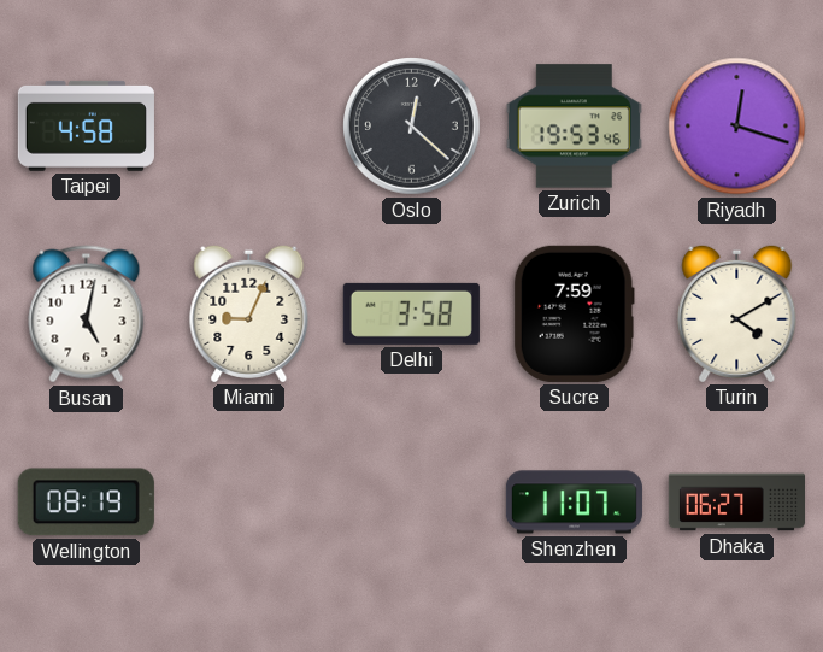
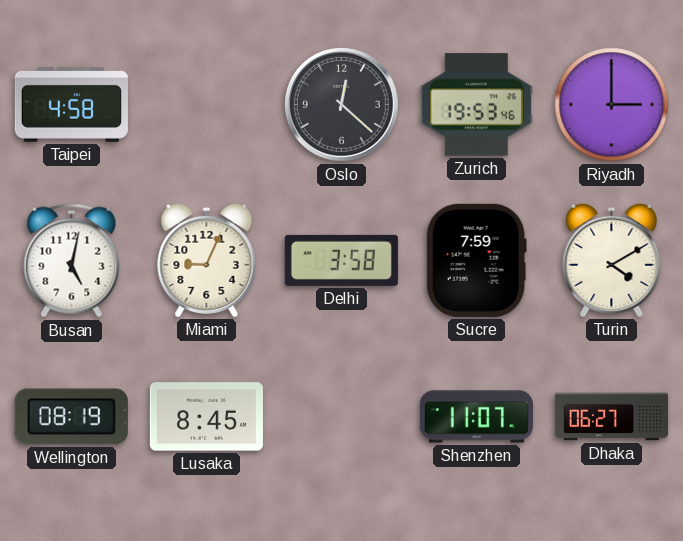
Riyadh: 12:18 -> 3:00 (612, 105)
Lusaka: none -> 8:45 (206, 417)
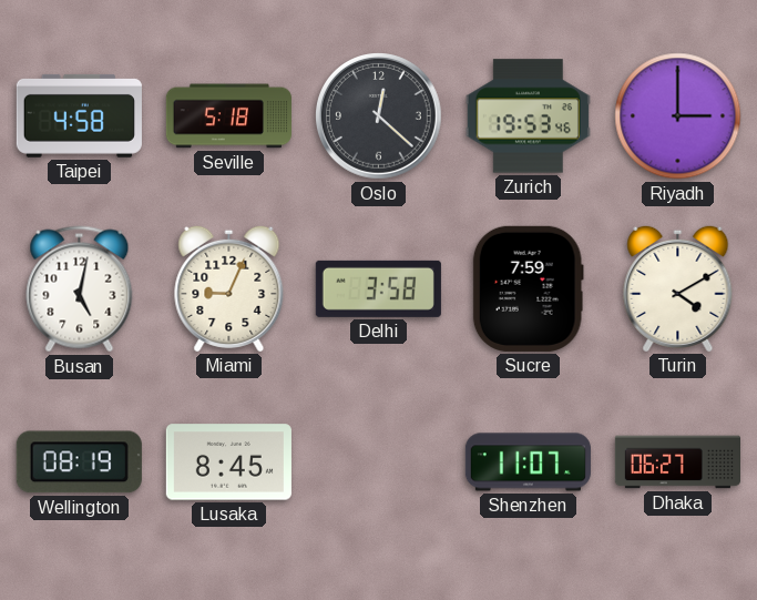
Seville: none -> 5:18 (228, 116)
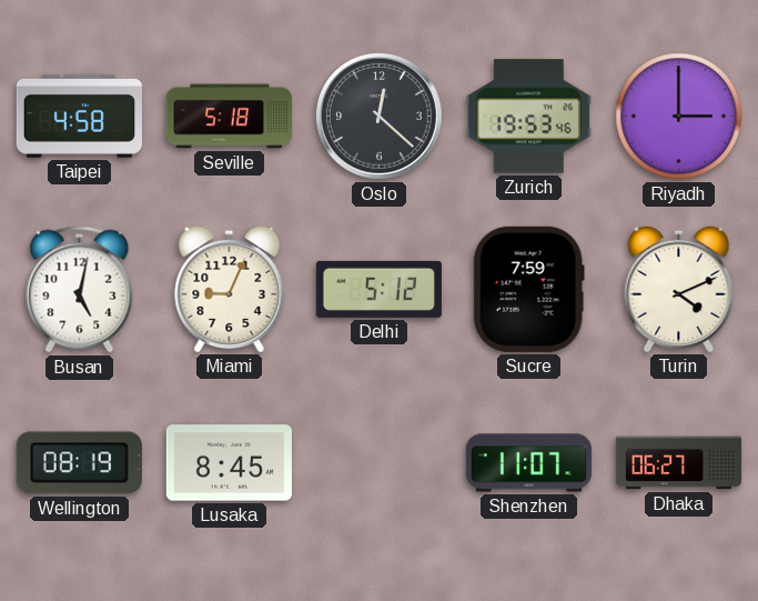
Delhi: 3:58 -> 5:12 (378, 289)
Turin: 4:10 -> 4:11 (679, 289)
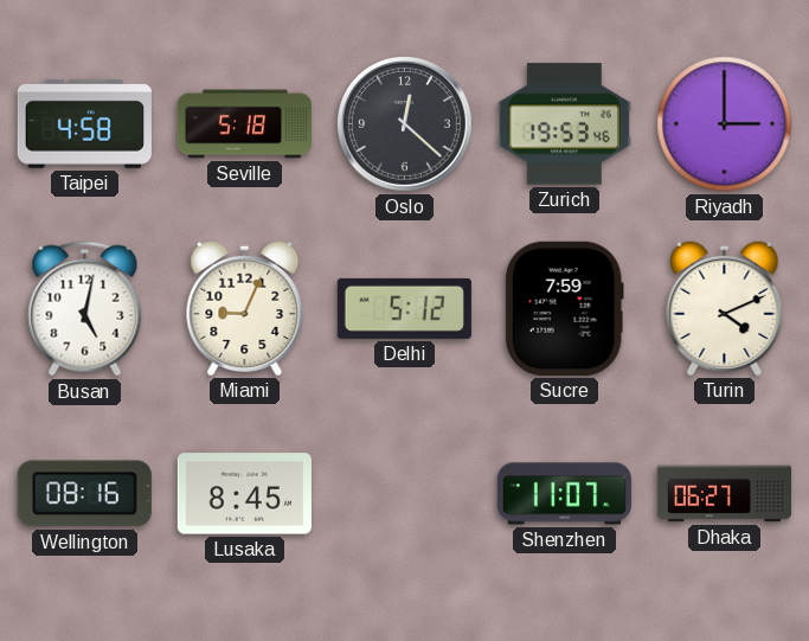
Wellington: 08:19 -> 08:16 (84, 494)
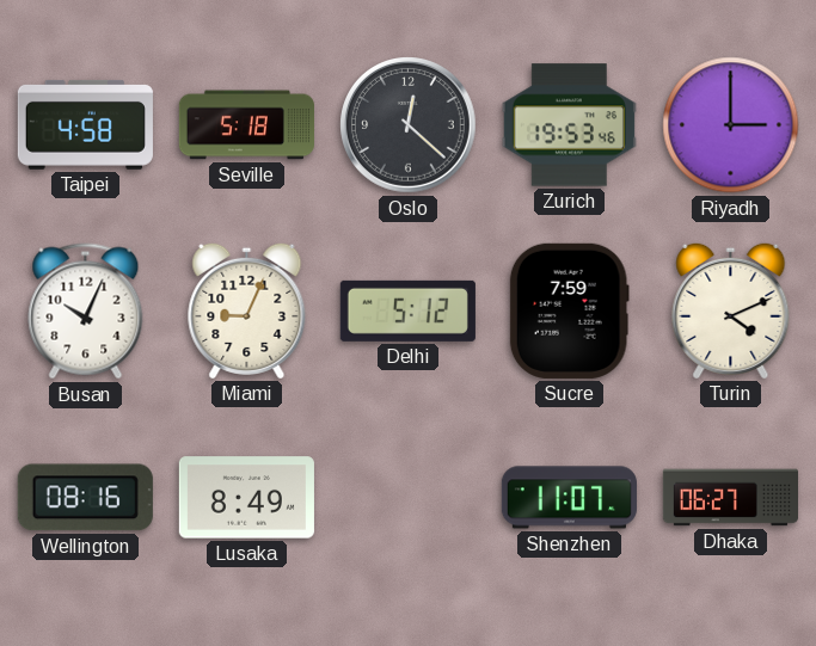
Busan: 5:02 -> 10:04 (86, 312)
Lusaka: 8:45 -> 8:49 (246, 498)
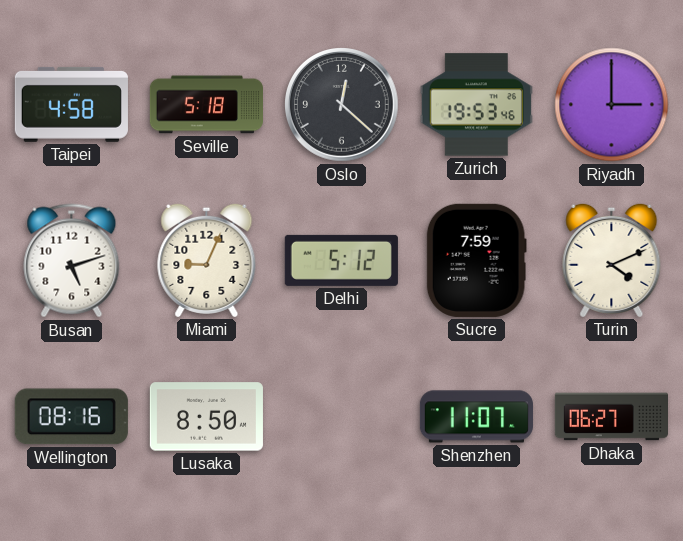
Busan: 10:04 -> 5:12 (72, 261)
Lusaka: 8:49 -> 8:50 (206, 417)
